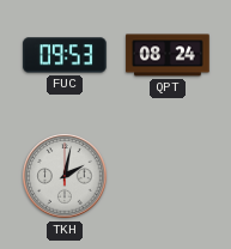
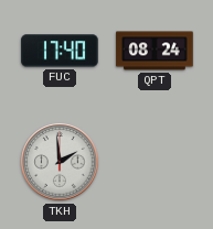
FUC: 09:53 -> 17:40 (60, 51)
TKH: 2:02 -> 1:59 (60, 162)
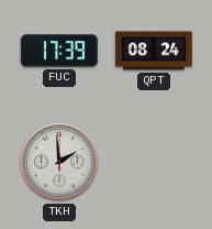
FUC: 17:40 -> 17:39 (59, 51)
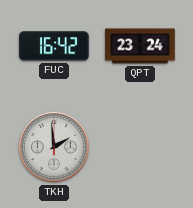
FUC: 17:39 -> 16:42 (54, 46)
QPT: 08:24 -> 23:24 (140, 46)
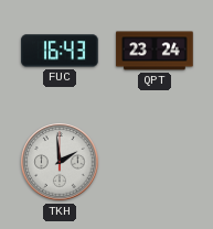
FUC: 16:42 -> 16:43 (60, 51)
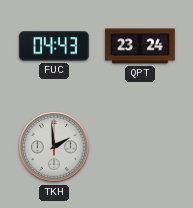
FUC: 16:43 -> 04:43 (54, 46)
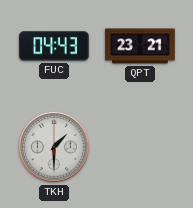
QPT: 23:24 -> 23:21 (140, 46)
TKH: 1:59 -> 1:30 (54, 147)
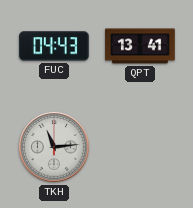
QPT: 23:21 -> 13:41 (140, 46)
TKH: 1:30 -> 11:14 (54, 147)
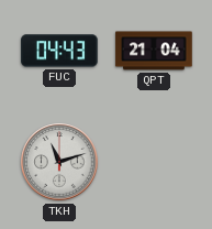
QPT: 13:41 -> 21:04 (154, 51)
TKH: 11:14 -> 11:12 (59, 162)
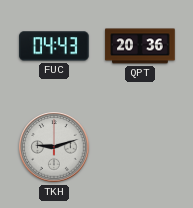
QPT: 21:04 -> 20:36 (140, 46)
TKH: 11:12 -> 9:12 (54, 147)
